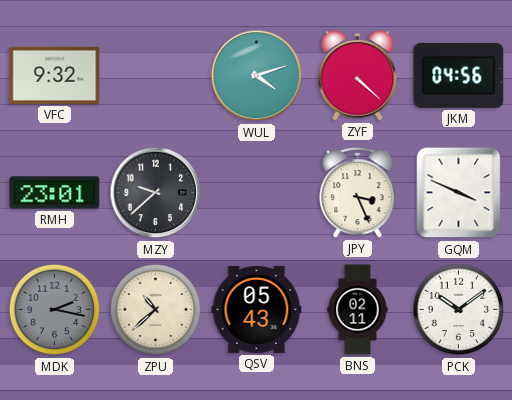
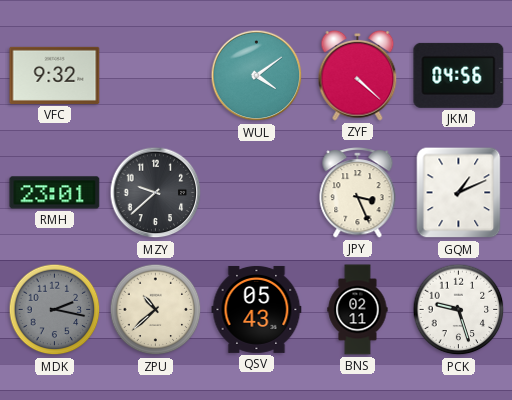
WUL: 4:12 -> 4:09 (257, 76)
GQM: 3:49 -> 1:11 (459, 193)
PCK: 10:09 -> 9:27 (459, 310)
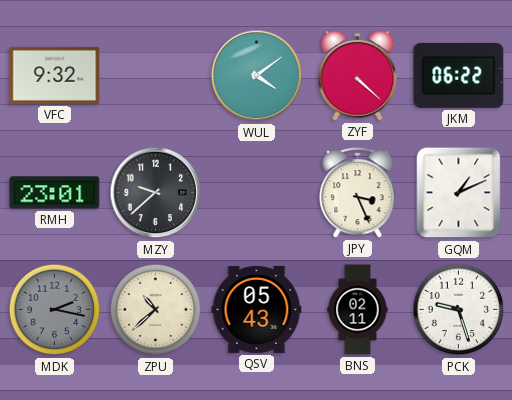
JKM: 04:56 -> 06:22 (459, 75)
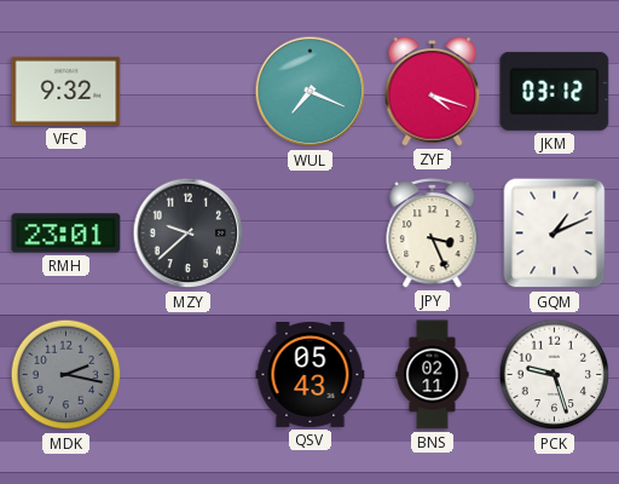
WUL: 4:09 -> 7:19 (311, 92)
ZYF: 4:22 -> 4:18 (433, 91)
JKM: 06:22 -> 03:12 (555, 91)
ZPU: 10:38 -> none (156, 310)
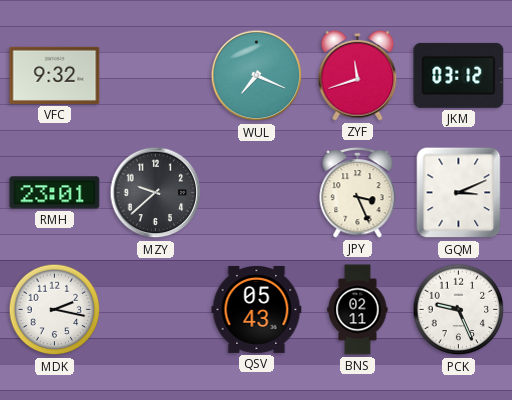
ZYF: 4:18 -> 11:42 (358, 75)
GQM: 1:11 -> 3:11 (459, 193)
MDK dial: grey -> white (55, 310)
PCK: 9:27 -> 9:26 (459, 310)
